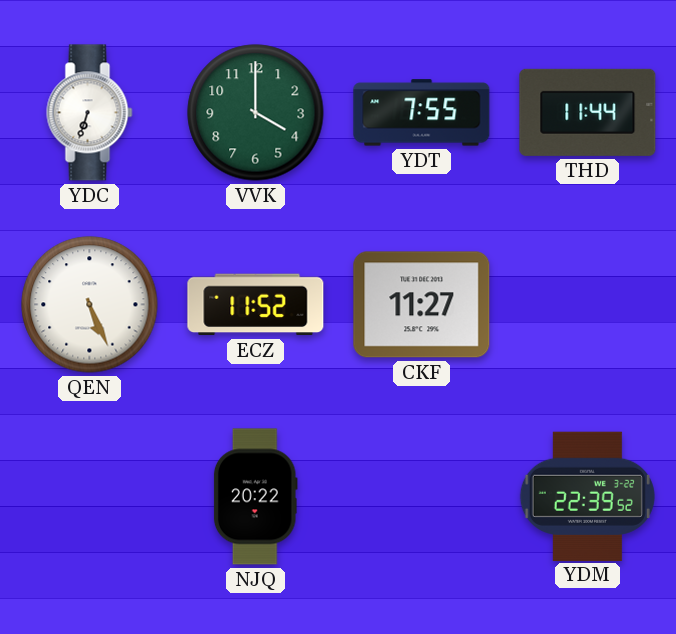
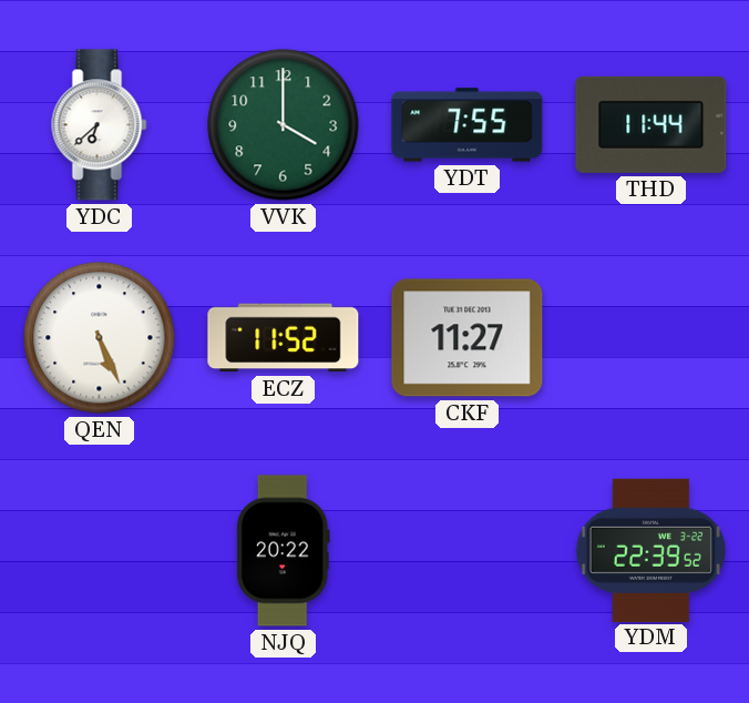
YDC: 6:33 -> 6:38 (100, 125)
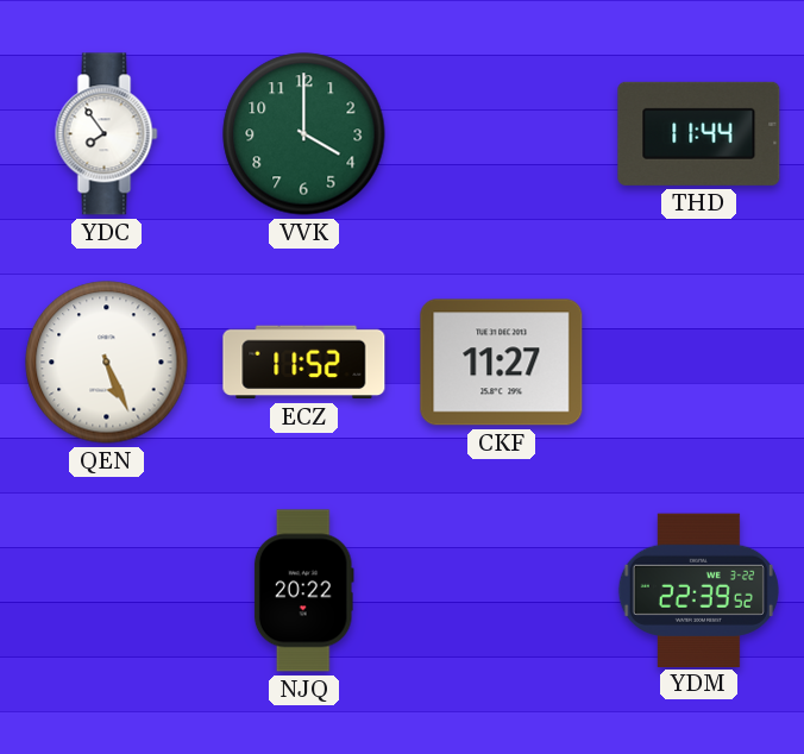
YDC: 6:38 -> 7:54 (107, 134)
YDT: 7:55 -> none (468, 125)
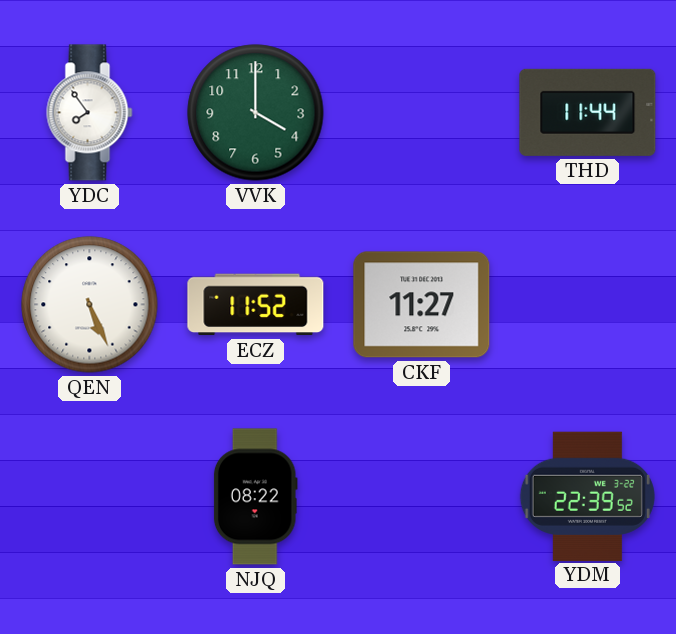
NJQ: 20:22 -> 08:22 (255, 497)
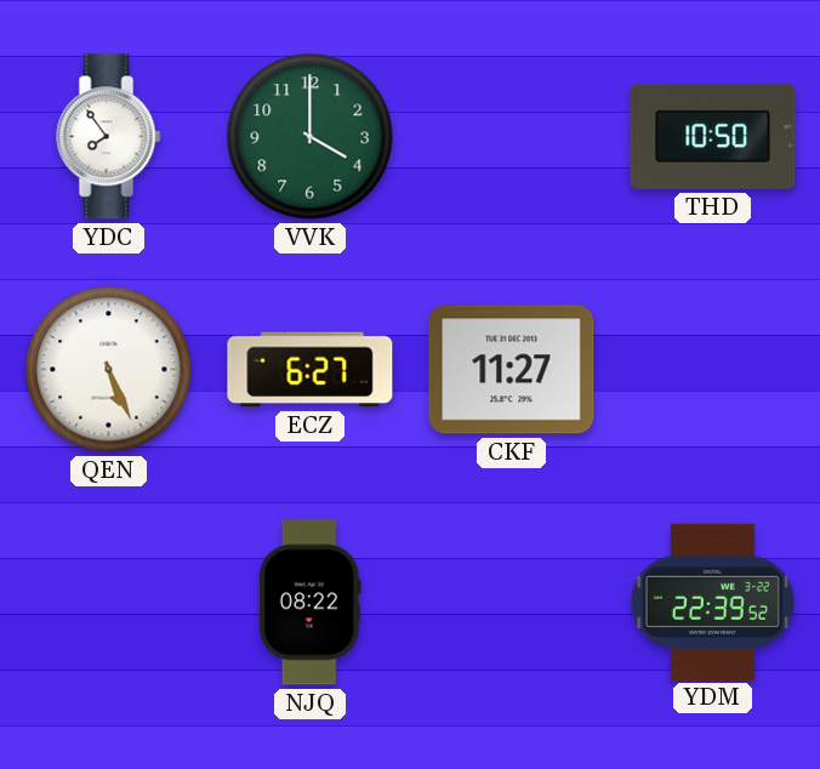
THD: 11:44 -> 10:50 (713, 136)
ECZ: 11:52 -> 6:27 (311, 370)
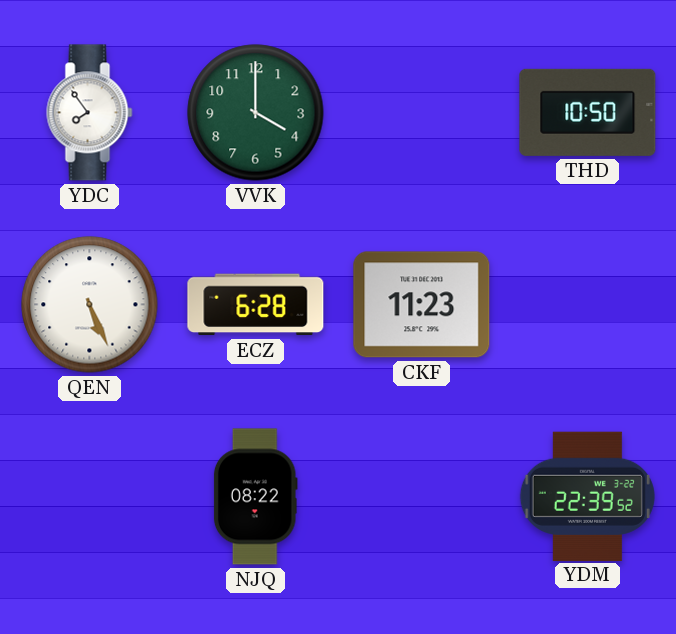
ECZ: 6:27 -> 6:28 (256, 305)
CKF: 11:27 -> 11:23 (422, 305)
